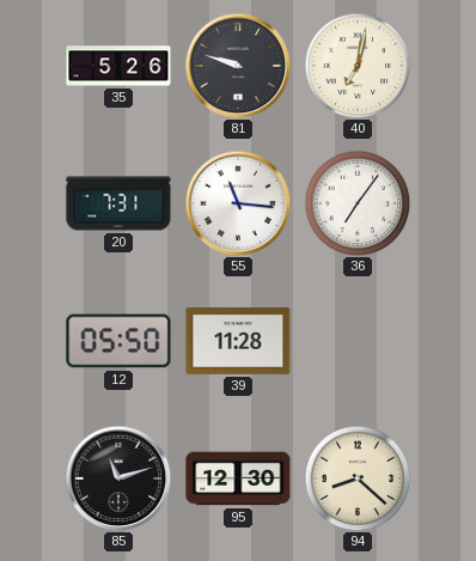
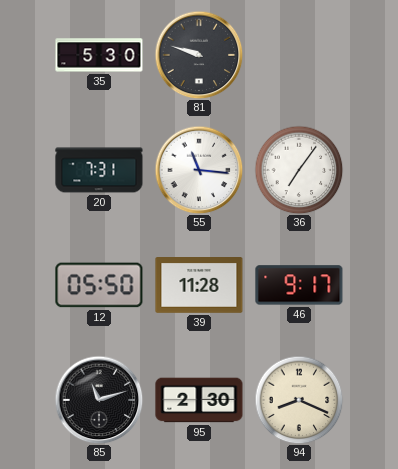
35: 5:26 -> 5:30 (99, 55)
40: 7:02 -> none (358, 66)
46: none -> 9:17 (299, 285)
95: 12:30 -> 2:30 (199, 400)
94: 8:22 -> 8:19 (299, 400)
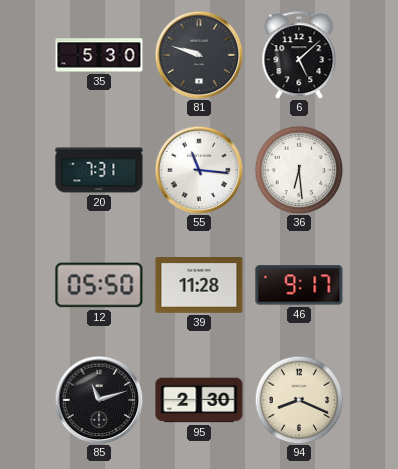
6: none -> 5:08 (299, 55)
36: 7:06 -> 6:29 (299, 170)
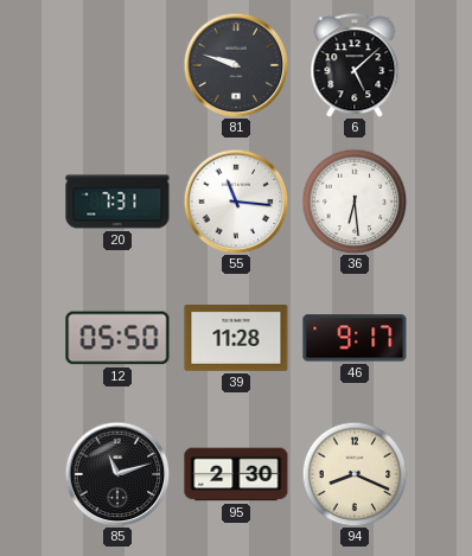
35: 5:30 -> none (99, 55)
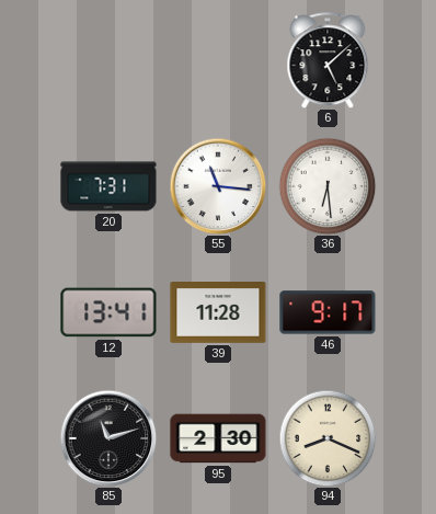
81: 9:48 -> none (236, 65)
12: 05:50 -> 13:41 (108, 312)
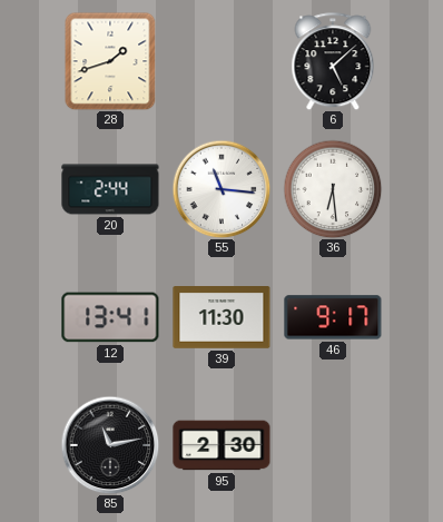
28: none -> 1:42 (110, 61)
20: 7:31 -> 2:44 (110, 189)
39: 11:28 -> 11:30 (221, 317)
85: 11:12 -> 11:13 (110, 445)
94: 8:19 -> none (328, 438)
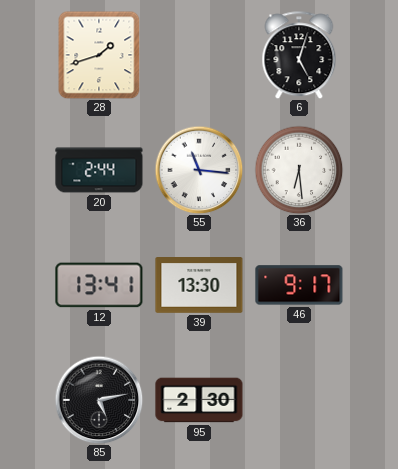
6: 5:08 -> 5:03 (299, 55)
39: 11:30 -> 13:30 (199, 285)
85: 11:13 -> 5:13 (99, 400)
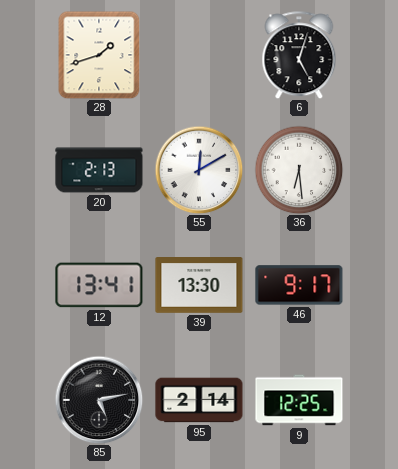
20: 2:44 -> 2:13 (99, 170)
55: 11:16 -> 12:10 (199, 170)
95: 2:30 -> 2:14 (199, 400)
9: none -> 12:25 (299, 400)
